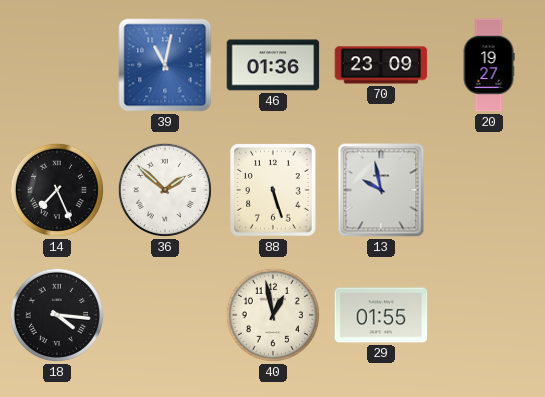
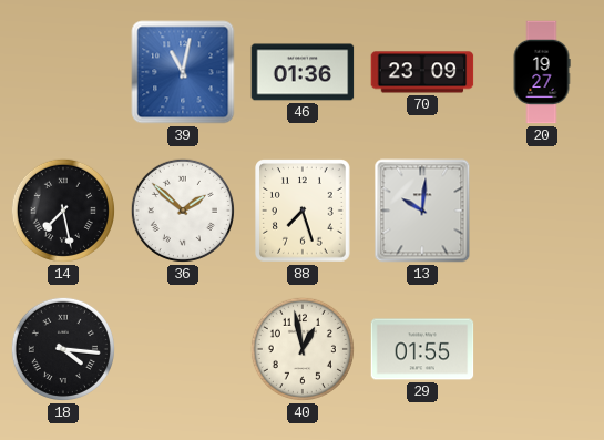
14: 7:26 -> 7:28 (63, 211)
88: 5:27 -> 7:27 (304, 211)
13: 9:58 -> 10:01 (422, 211)
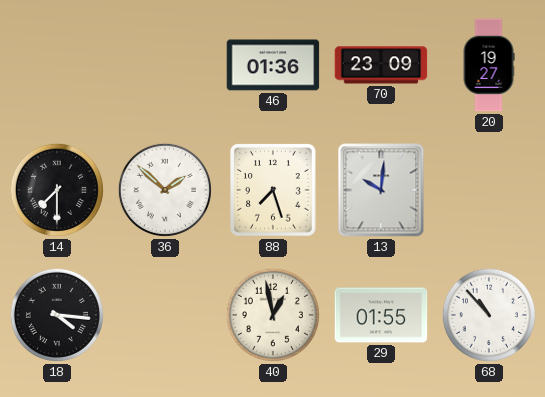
39: 11:02 -> none (183, 72)
14: 7:28 -> 7:30 (57, 190)
68: none -> 10:53 (489, 315)
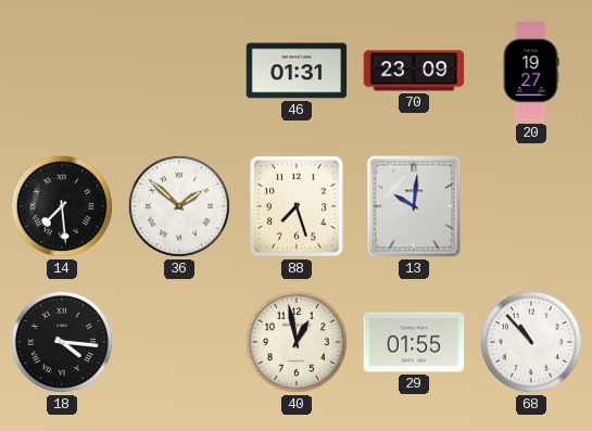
46: 01:36 -> 01:31 (297, 71)
14: 7:30 -> 7:29 (62, 206)
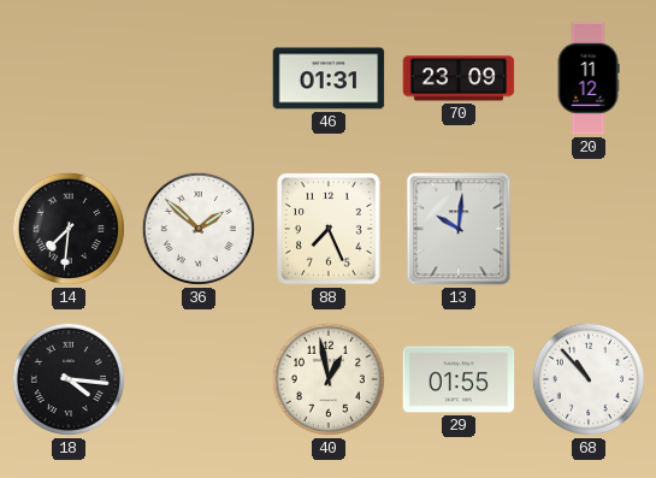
20: 19:27 -> 11:12 (589, 78)
14: 7:29 -> 7:31 (69, 229)
88: 7:27 -> 7:26 (330, 229)
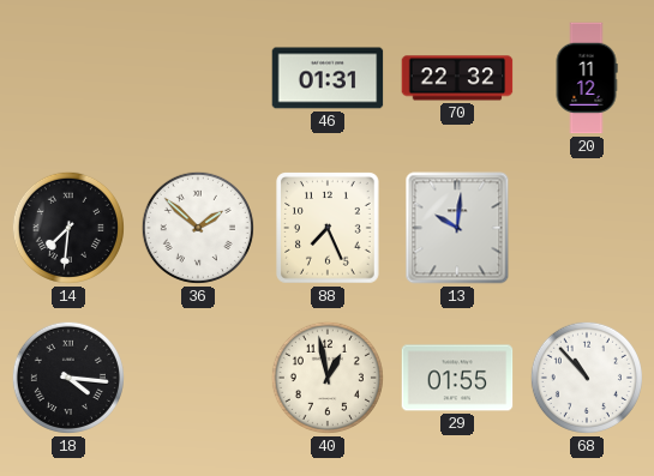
70: 23:09 -> 22:32 (457, 78)
